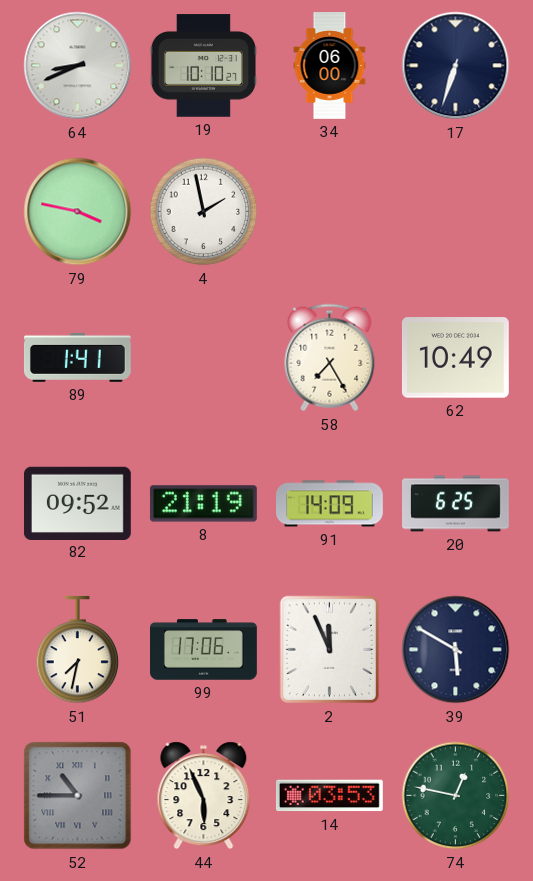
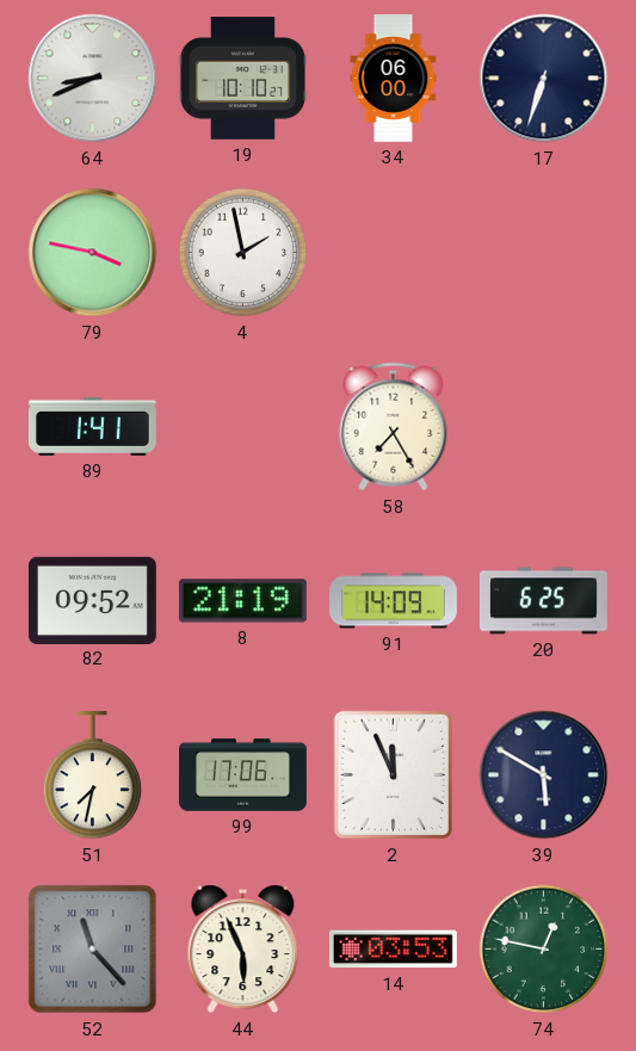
62: 10:49 -> none (455, 358)
52: 10:45 -> 11:23 (93, 950)
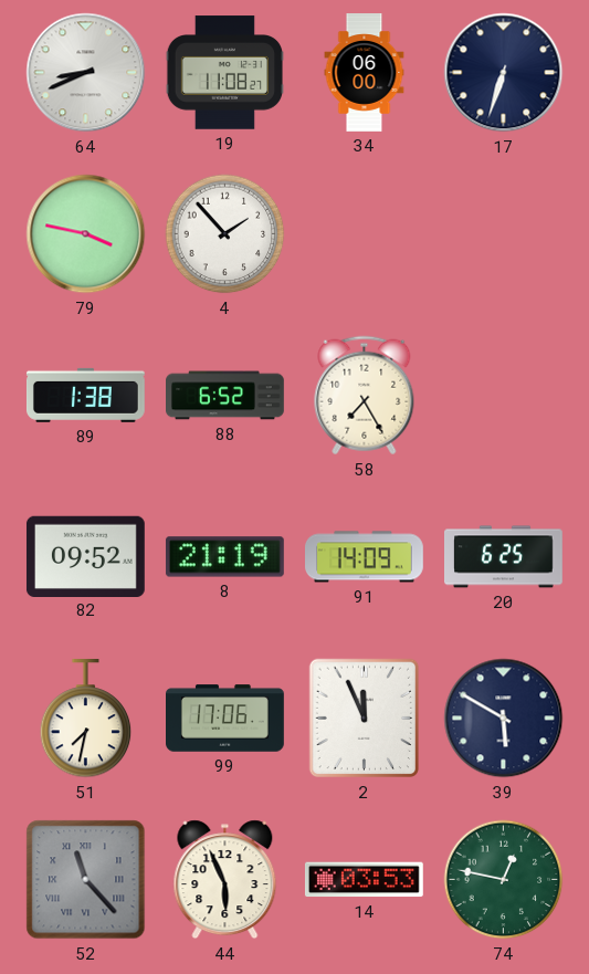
19: 10:10 -> 11:08 (224, 73)
4: 1:58 -> 1:53 (225, 234)
89: 1:41 -> 1:38 (85, 395)
88: none -> 6:52 (225, 396)
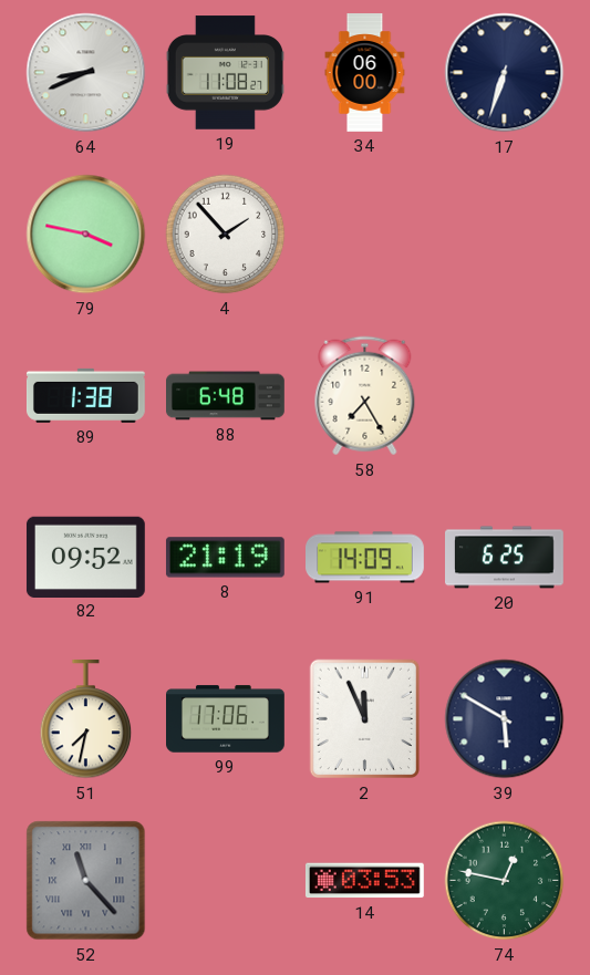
88: 6:52 -> 6:48 (226, 396)
44: 5:56 -> none (225, 880)
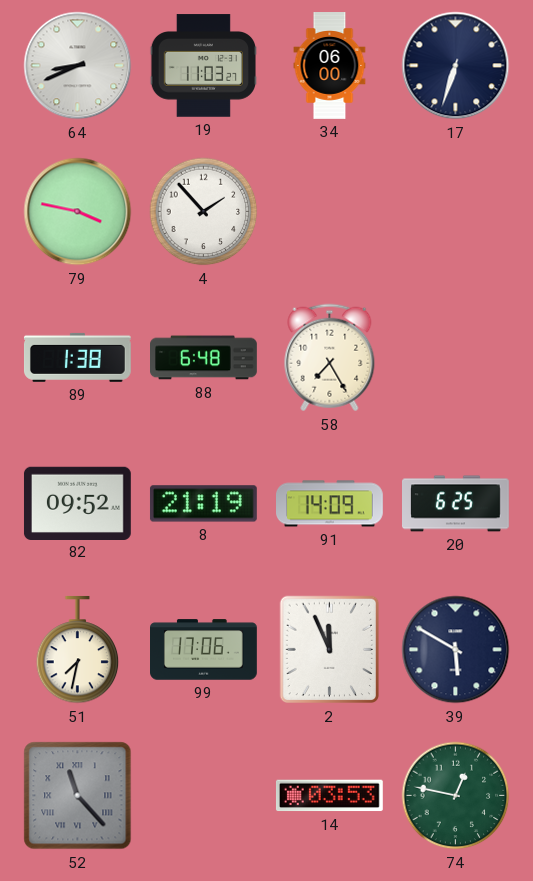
19: 11:08 -> 11:03 (203, 66)
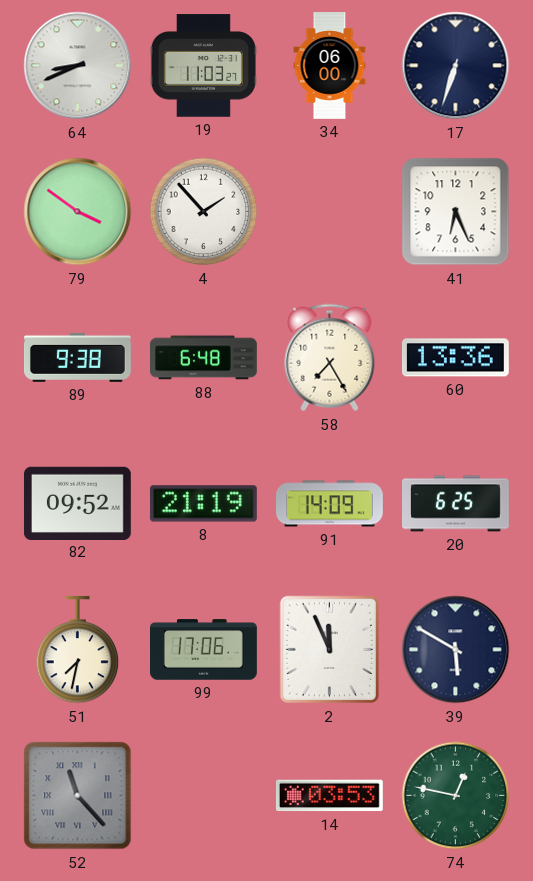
79: 3:47 -> 3:51 (78, 212)
41: none -> 6:26 (456, 212)
89: 1:38 -> 9:38 (77, 357)
60: none -> 13:36 (455, 358)
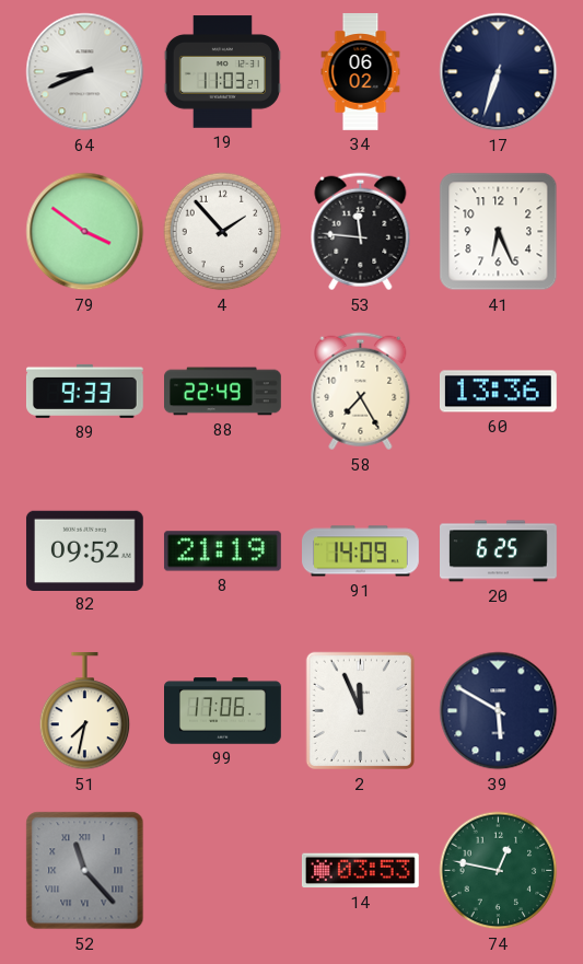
34: 06:00 -> 06:02 (361, 72)
53: none -> 11:46 (361, 232)
89: 9:38 -> 9:33 (84, 391)
88: 6:48 -> 22:49 (223, 392)
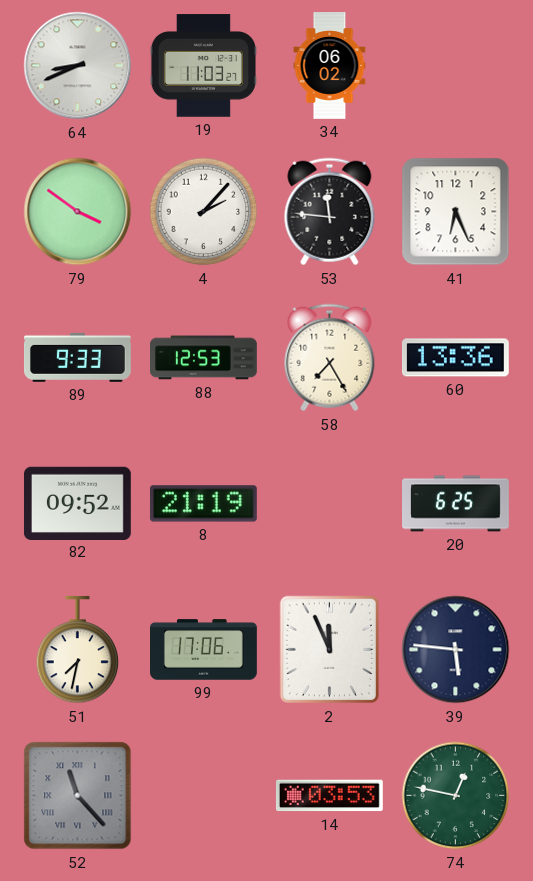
17: 6:33 -> none (499, 72)
4: 1:53 -> 2:07 (204, 212)
88: 22:49 -> 12:53 (204, 358)
91: 14:09 -> none (361, 551)
39: 5:50 -> 5:46 (456, 650)
